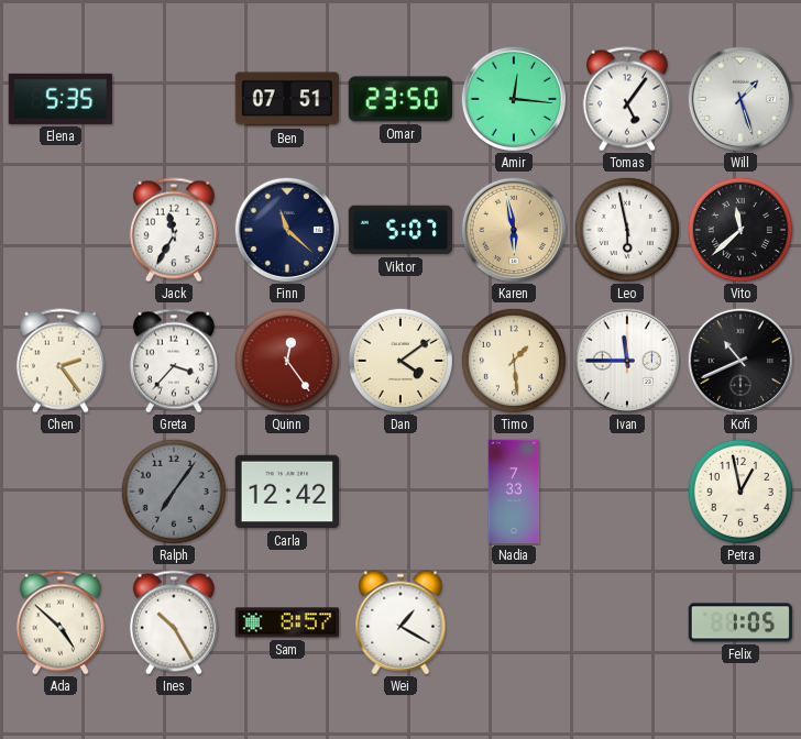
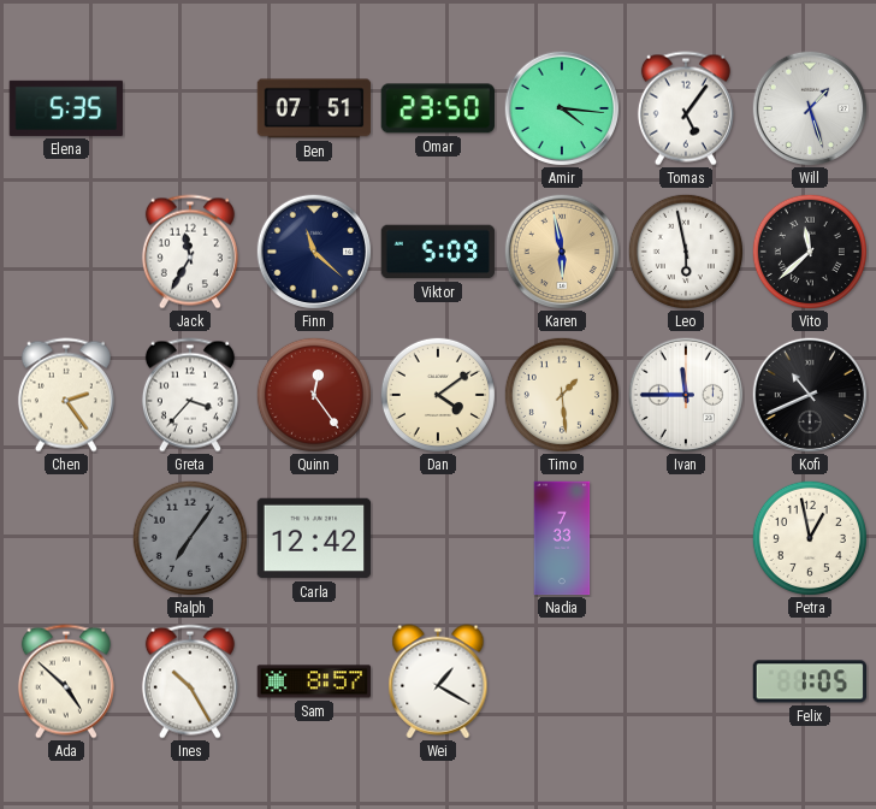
Amir: 12:16 -> 4:16 (562, 108)
Viktor: 5:07 -> 5:09 (438, 252)
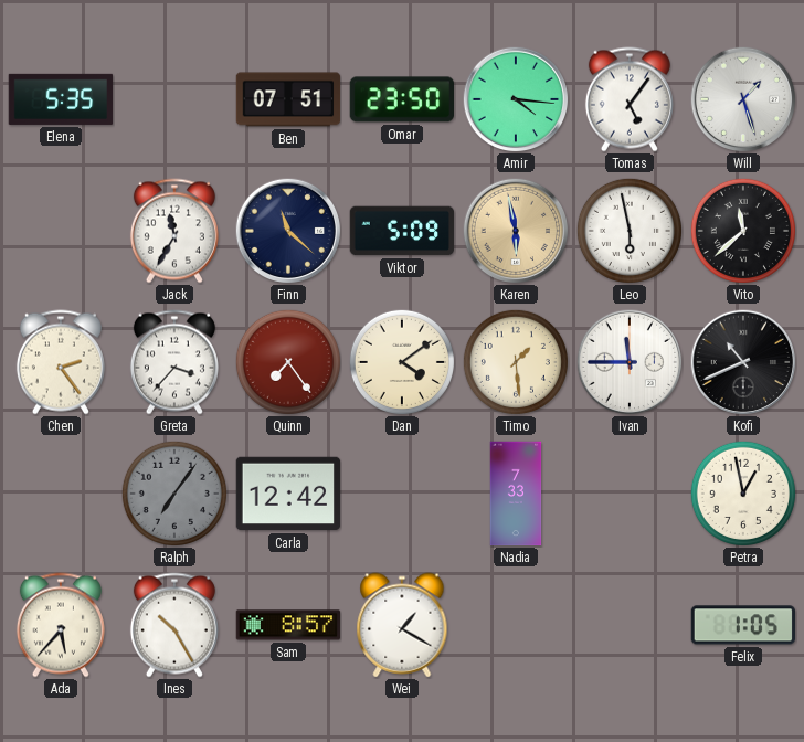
Quinn: 12:24 -> 7:24 (288, 362)
Ada: 4:52 -> 5:37 (61, 625)
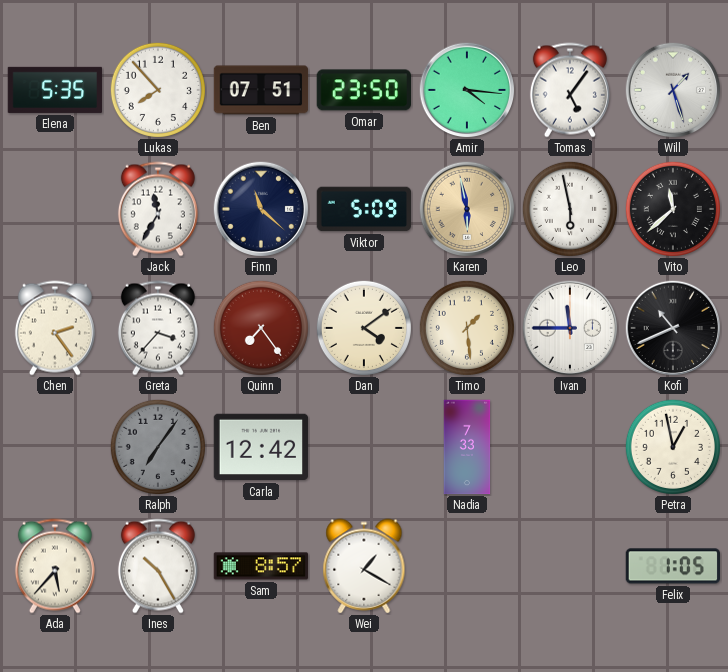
Lukas: none -> 7:53 (158, 90)
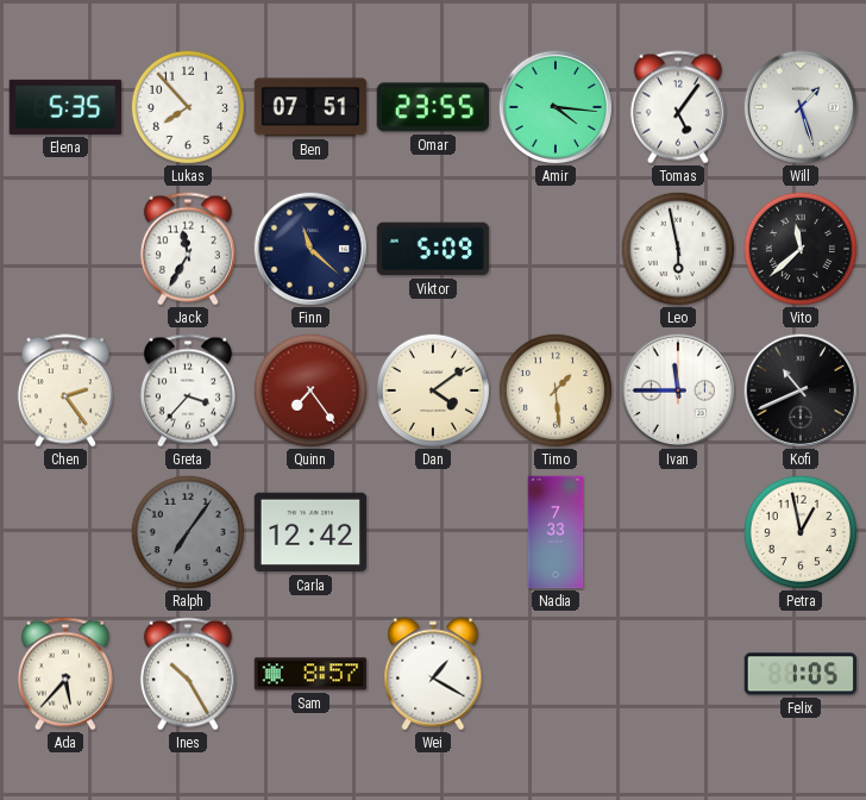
Omar: 23:50 -> 23:55 (432, 107)
Karen: 5:58 -> none (467, 209)
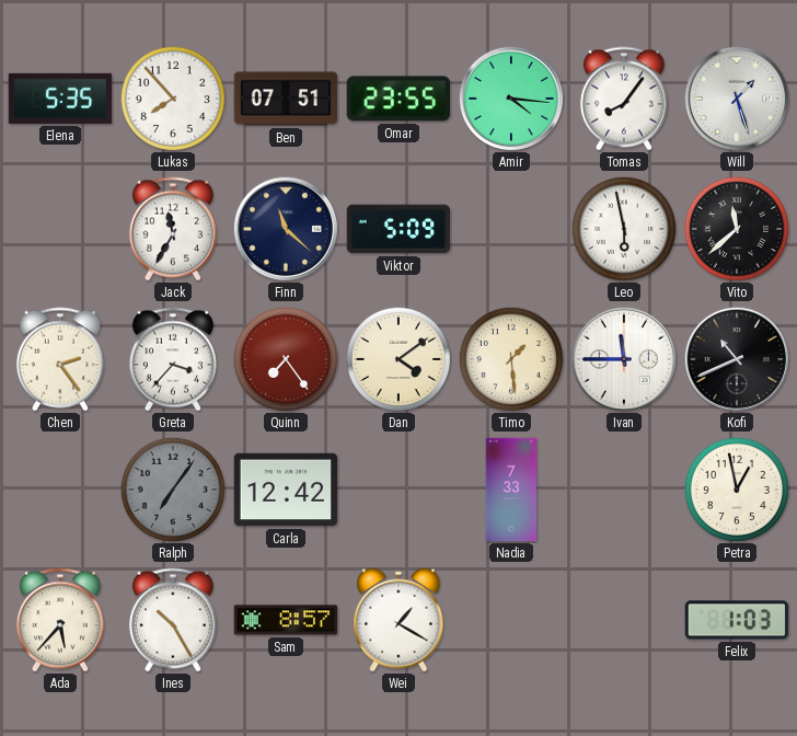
Tomas: 5:06 -> 8:06 (624, 99)
Felix: 1:05 -> 1:03 (737, 620)
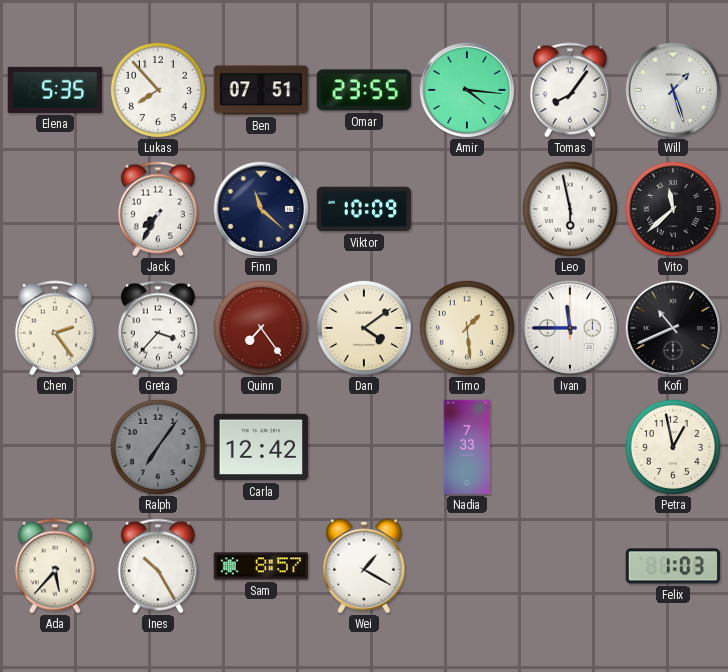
Jack: 11:35 -> 7:35 (158, 209)
Viktor: 5:09 -> 10:09 (364, 209)
